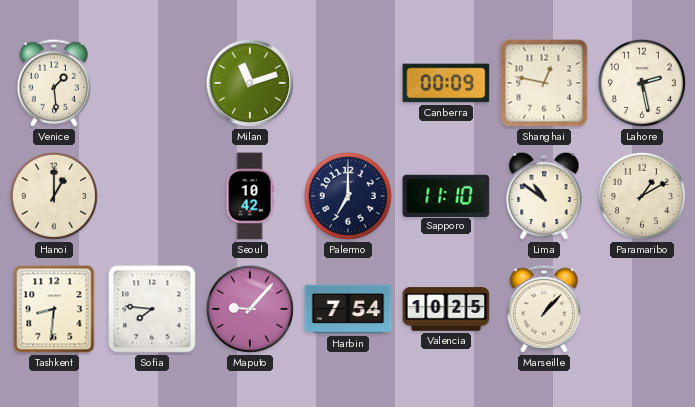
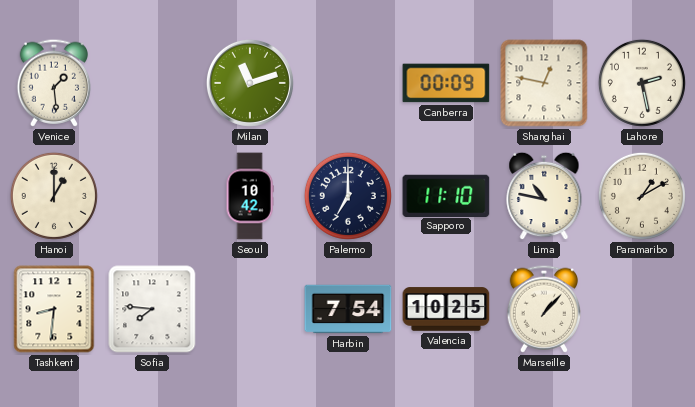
Lima: 10:51 -> 10:47 (544, 196)
Maputo: 9:07 -> none (250, 309)
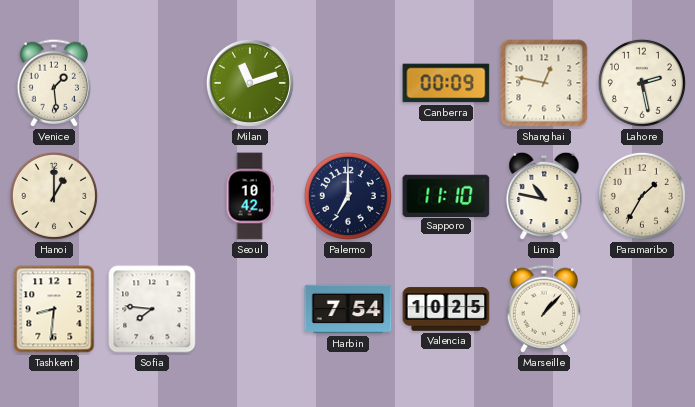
Paramaribo: 1:10 -> 1:35 (642, 196)
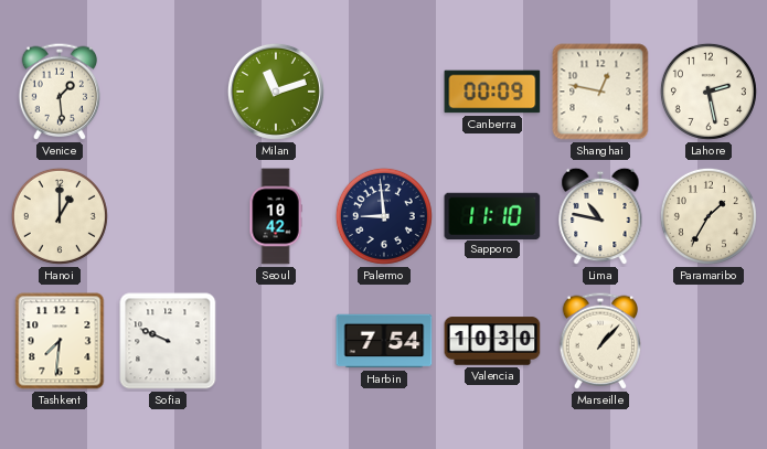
Palermo: 7:00 -> 8:59 (384, 216)
Tashkent: 8:31 -> 7:31 (60, 341)
Sofia: 7:46 -> 9:49 (168, 341)
Valencia: 10:25 -> 10:30 (492, 341)
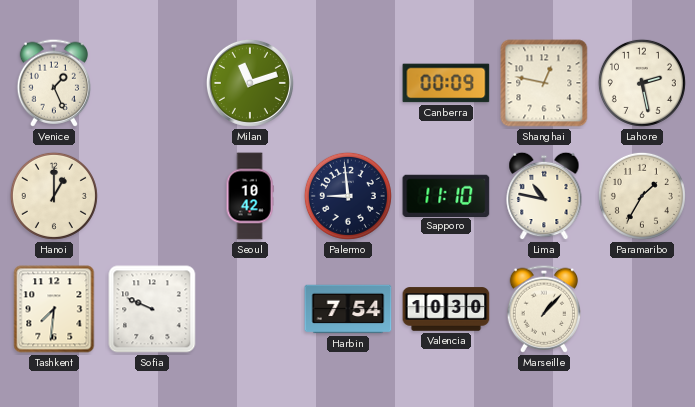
Venice: 1:29 -> 1:26 (53, 83)
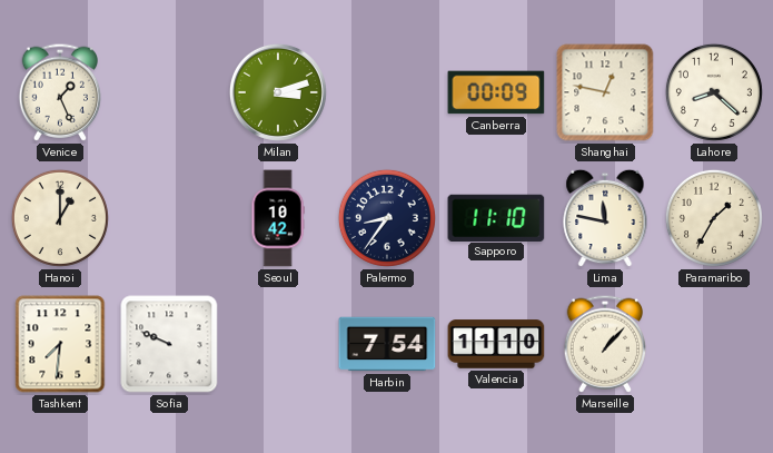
Milan: 11:12 -> 3:12 (278, 92)
Lahore: 2:28 -> 8:22 (714, 92)
Palermo: 8:59 -> 8:36 (387, 218)
Lima: 10:47 -> 11:47 (605, 218)
Valencia: 10:30 -> 11:10 (496, 344)
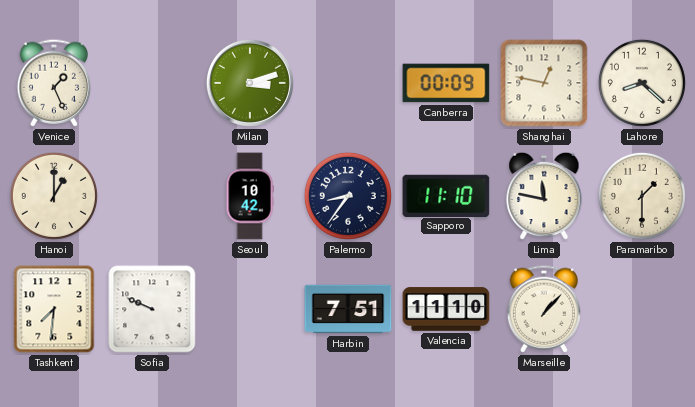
Paramaribo: 1:35 -> 1:30 (642, 196)
Harbin: 7:54 -> 7:51 (348, 309)
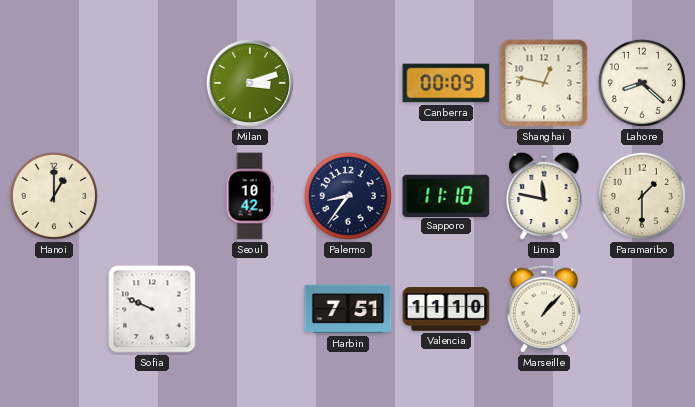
Venice: 1:26 -> none (53, 83)
Tashkent: 7:31 -> none (54, 309)
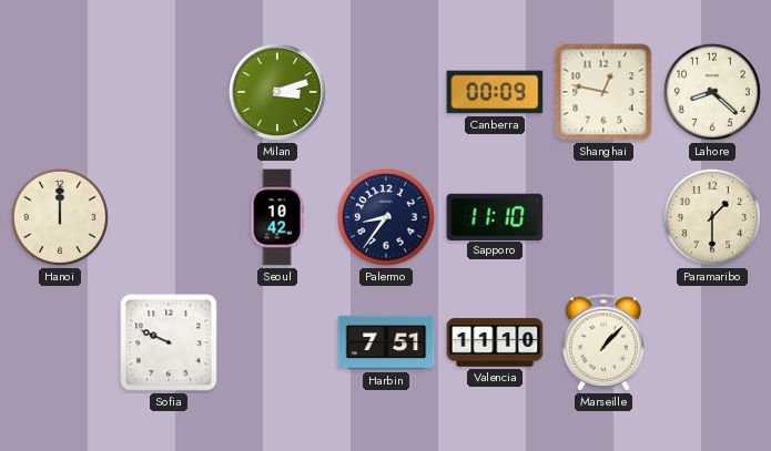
Hanoi: 1:00 -> 12:00 (60, 217)
Lima: 11:47 -> none (544, 196)
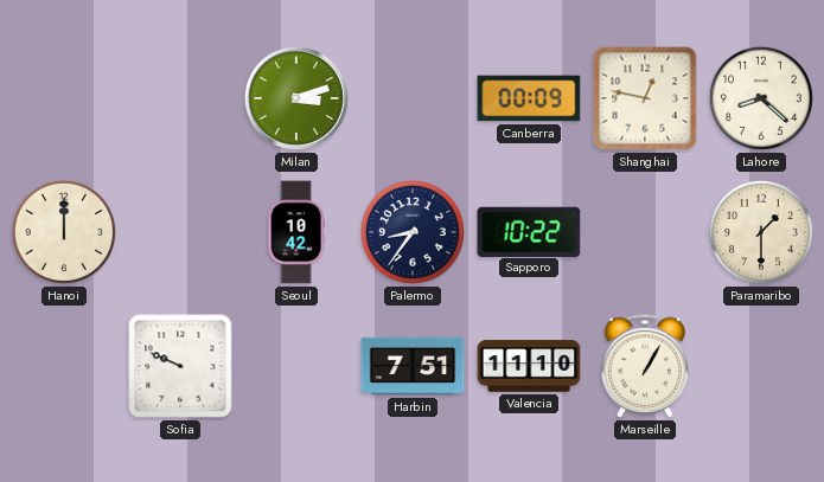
Sapporo: 11:10 -> 10:22 (529, 231)
Marseille: 1:07 -> 1:05 (644, 366)
